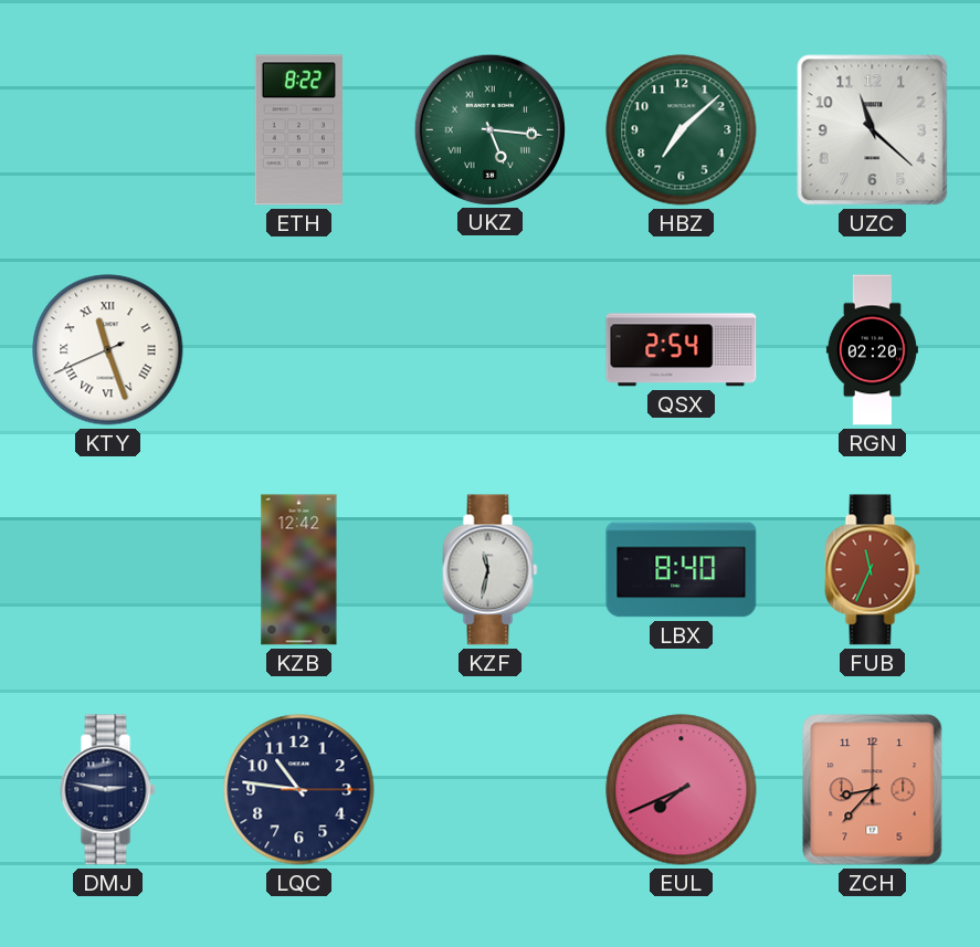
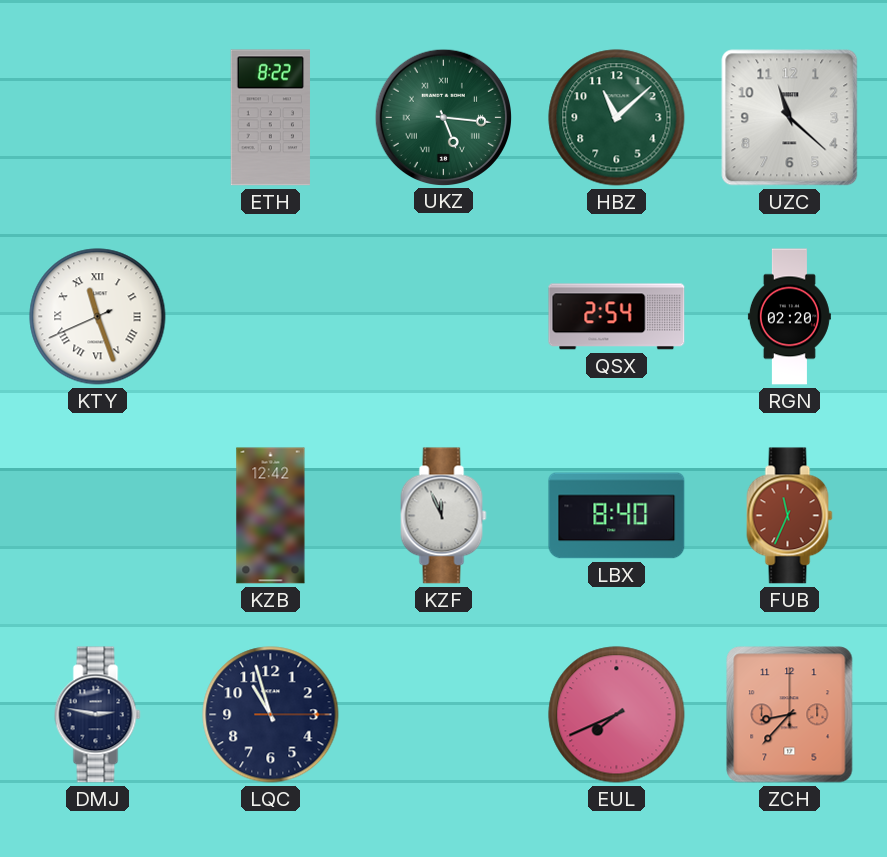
HBZ: 7:08 -> 11:08 (617, 118)
KZF: 11:32 -> 11:56 (444, 516)
LQC: 10:46 -> 10:57 (271, 715)
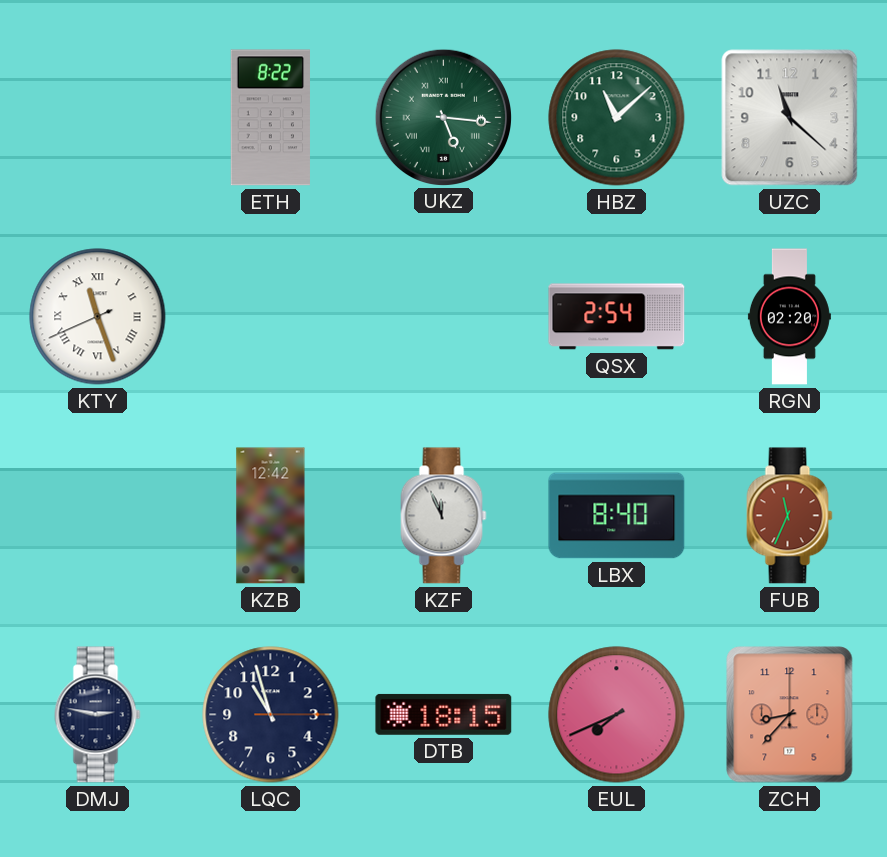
DTB: none -> 18:15 (444, 714)
